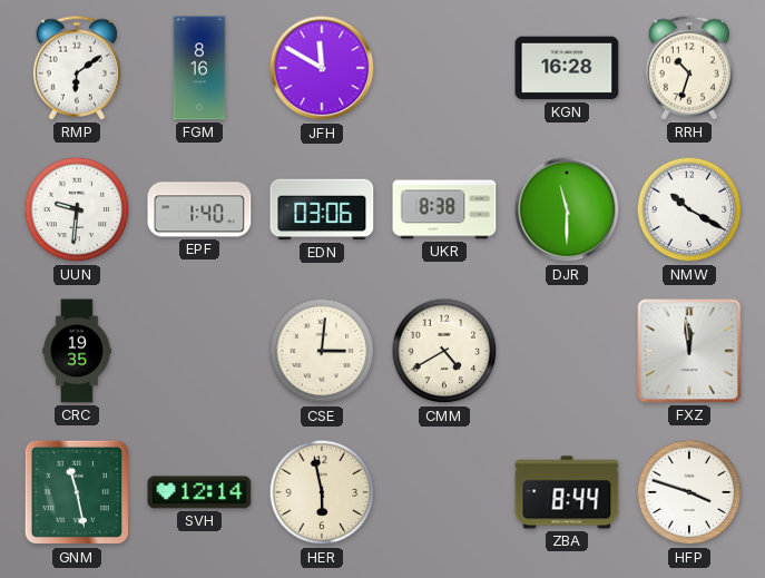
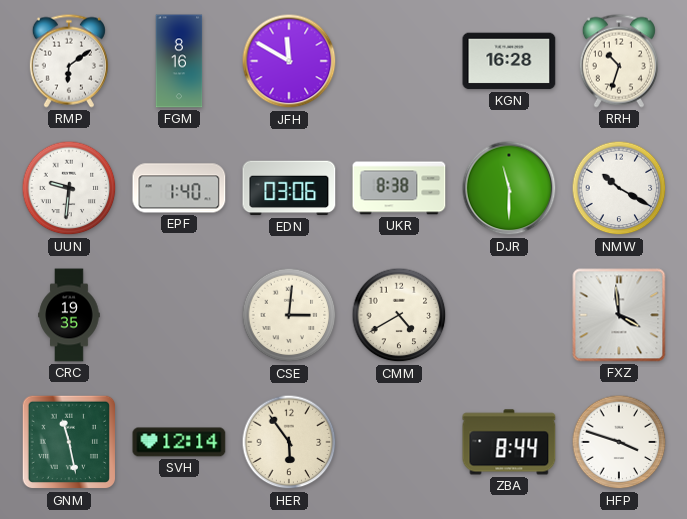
FXZ: 11:59 -> 3:59 (619, 315)
HER: 5:58 -> 5:54 (289, 442)
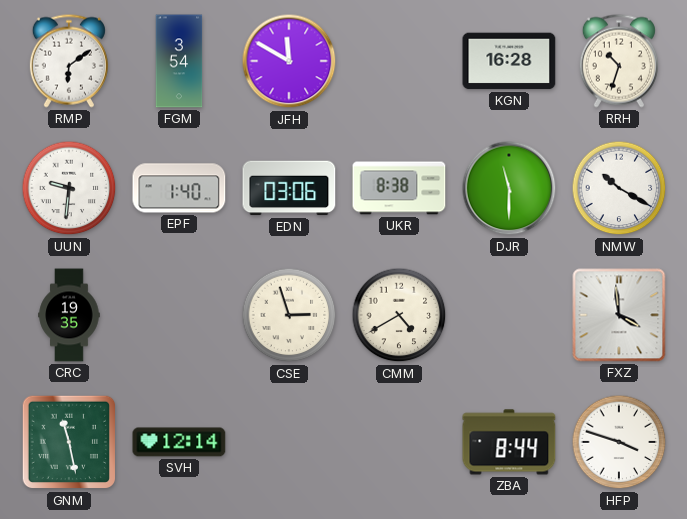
FGM: 8:16 -> 3:54 (179, 61)
CSE: 3:01 -> 2:57 (289, 315)
HER: 5:54 -> none (289, 442)
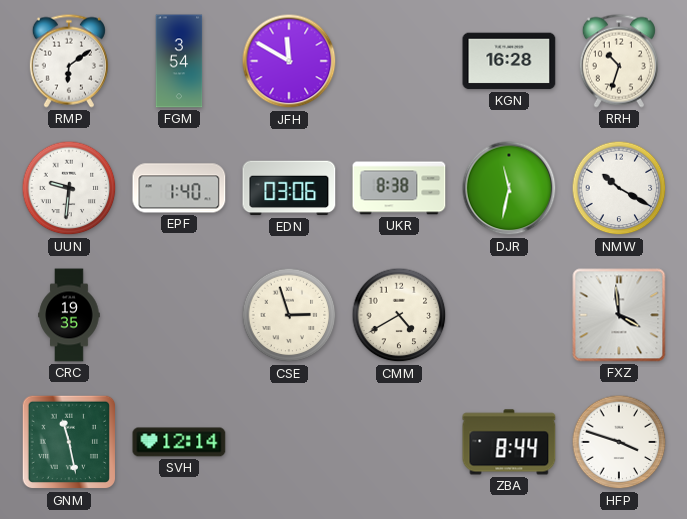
DJR: 11:30 -> 11:32 (509, 188)
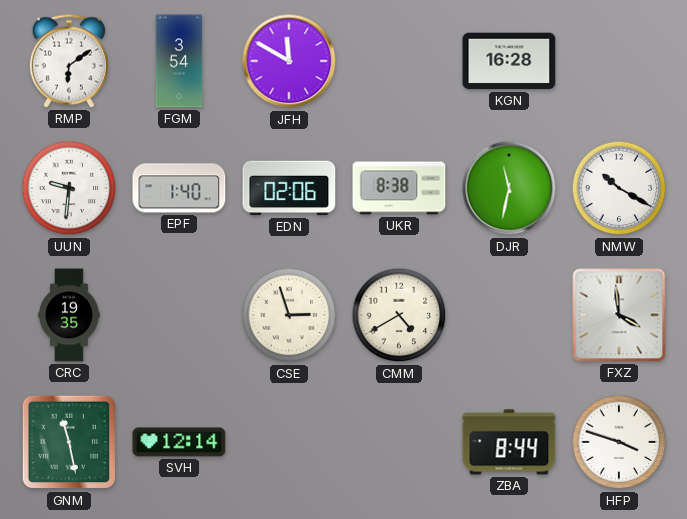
RRH: 10:33 -> none (619, 61)
EDN: 03:06 -> 02:06 (289, 188)
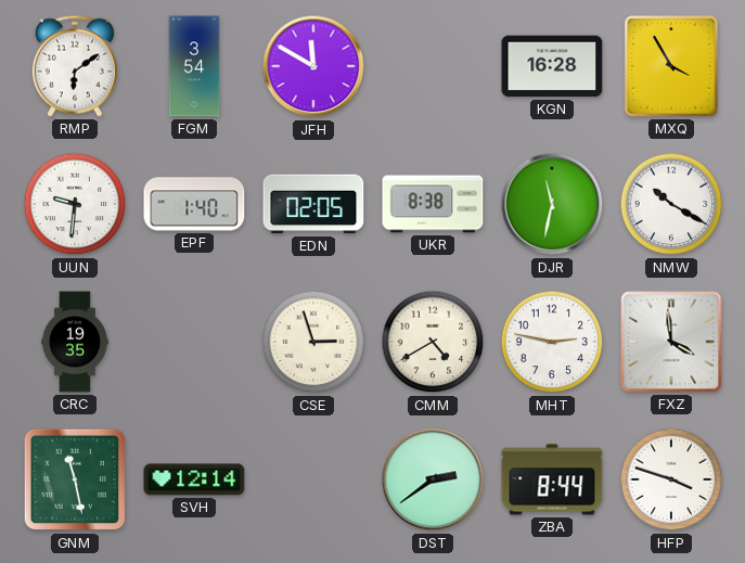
MXQ: none -> 3:55 (671, 66)
EDN: 02:06 -> 02:05 (313, 204)
MHT: none -> 2:47 (552, 342)
DST: none -> 2:39 (433, 479)
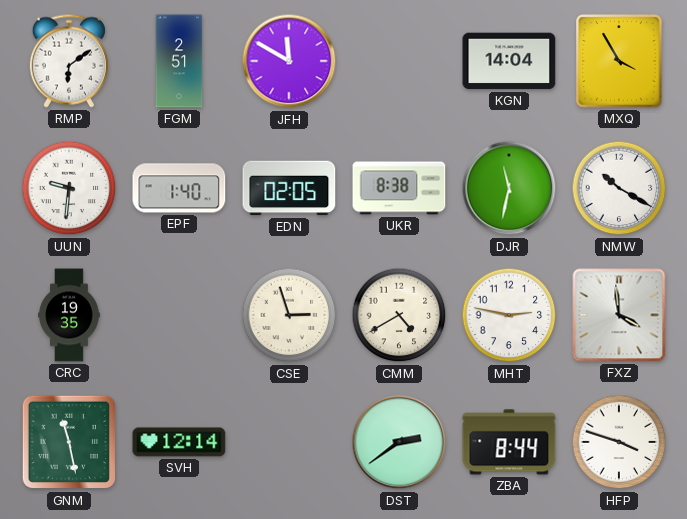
FGM: 3:54 -> 2:51 (179, 61)
KGN: 16:28 -> 14:04 (509, 61)
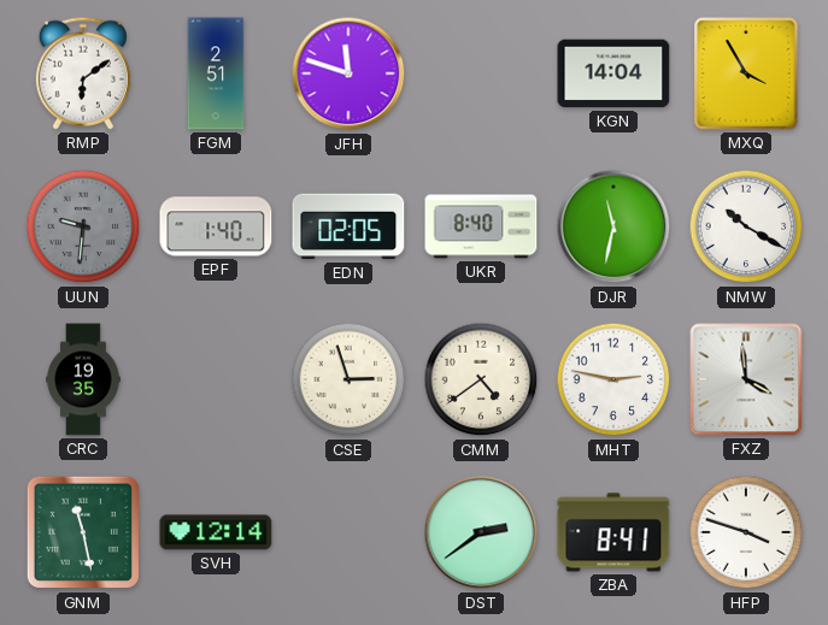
JFH: 11:50 -> 11:48 (348, 73)
UUN dial: white -> grey (83, 226)
UKR: 8:38 -> 8:40 (481, 226)
CMM: 4:40 -> 4:39 (481, 379)
ZBA: 8:44 -> 8:41 (613, 532)
